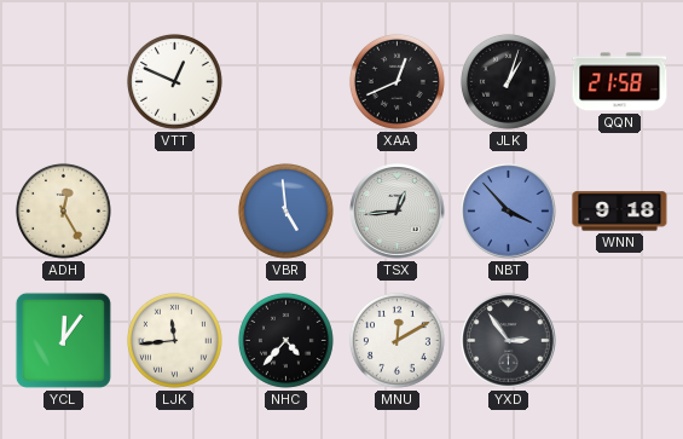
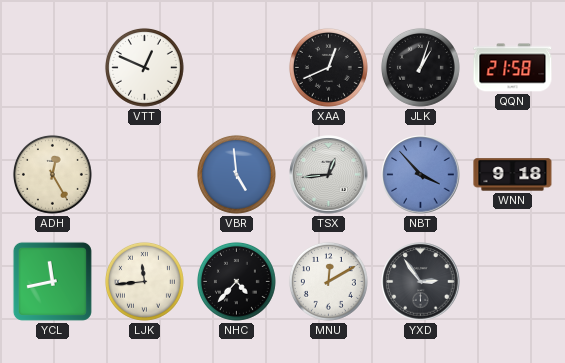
YCL: 12:06 -> 11:43 (52, 281)
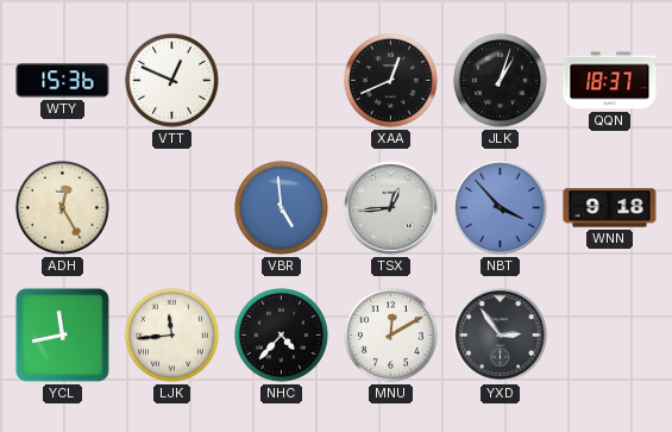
WTY: none -> 15:36 (63, 81)
QQN: 21:58 -> 18:37 (610, 81)
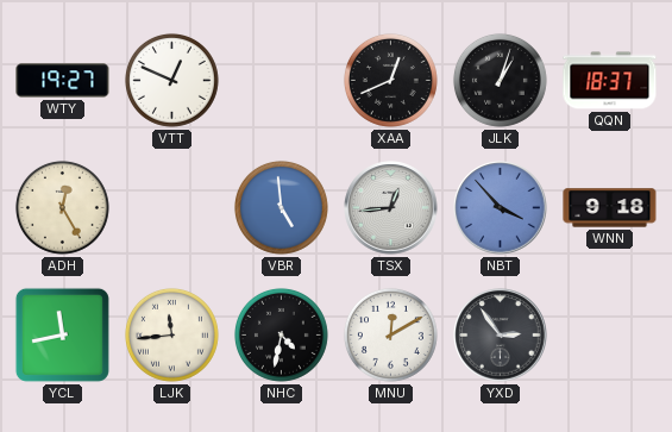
WTY: 15:36 -> 19:27 (63, 81)
NHC: 4:37 -> 4:32 (281, 334)
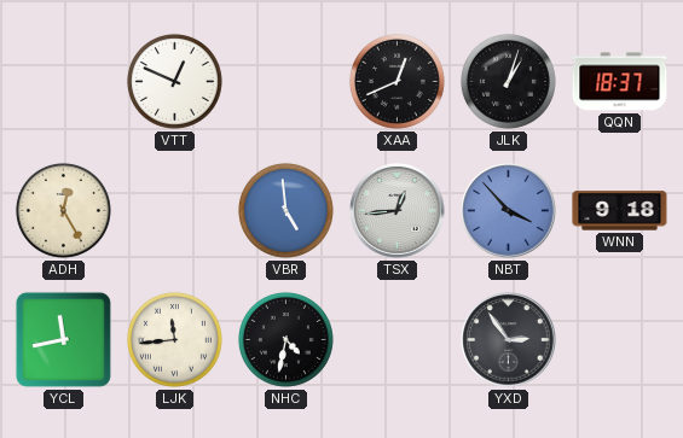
WTY: 19:27 -> none (63, 81)
MNU: 12:10 -> none (390, 334)
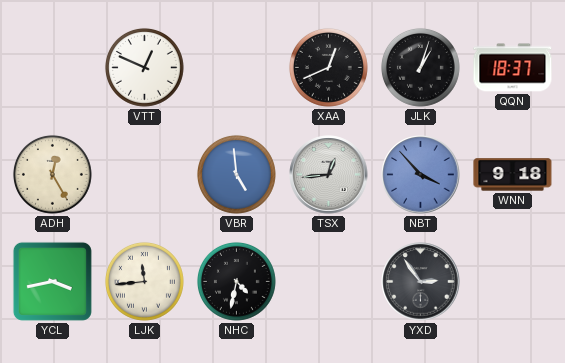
YCL: 11:43 -> 3:43 (52, 281)
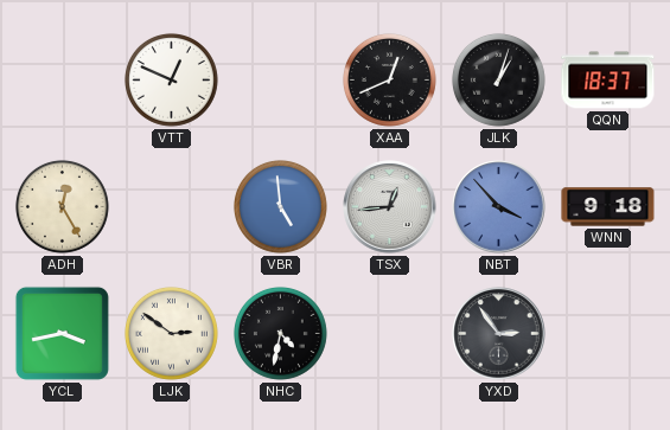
LJK: 11:44 -> 2:51 (171, 333)
